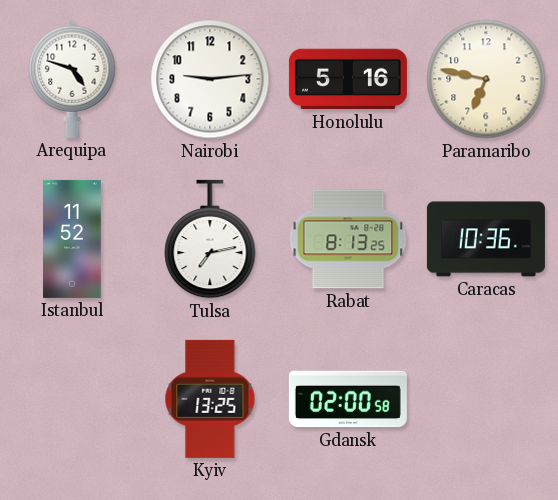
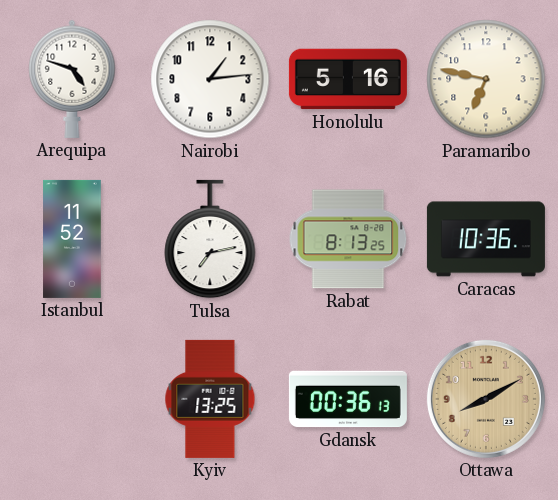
Nairobi: 9:14 -> 1:14 (210, 79)
Gdansk: 02:00 -> 00:36 (348, 399)
Ottawa: none -> 8:10 (486, 399)
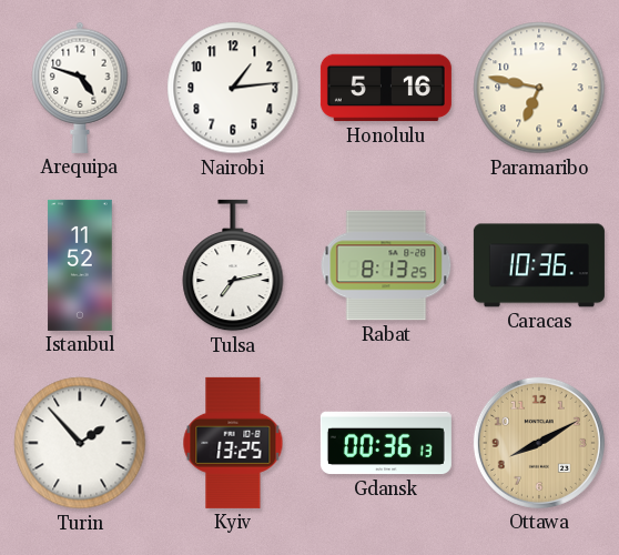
Turin: none -> 1:53 (80, 443)
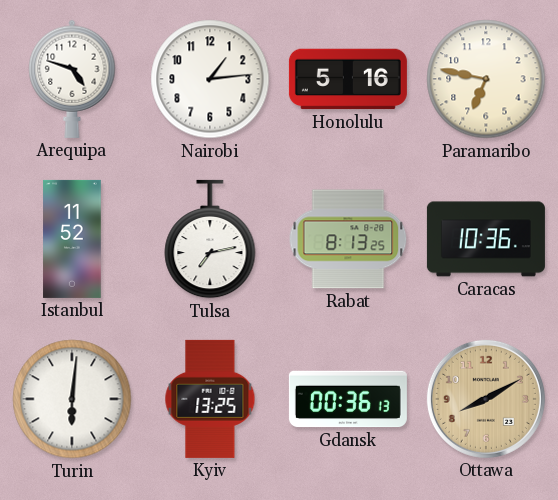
Turin: 1:53 -> 6:01 (72, 399)
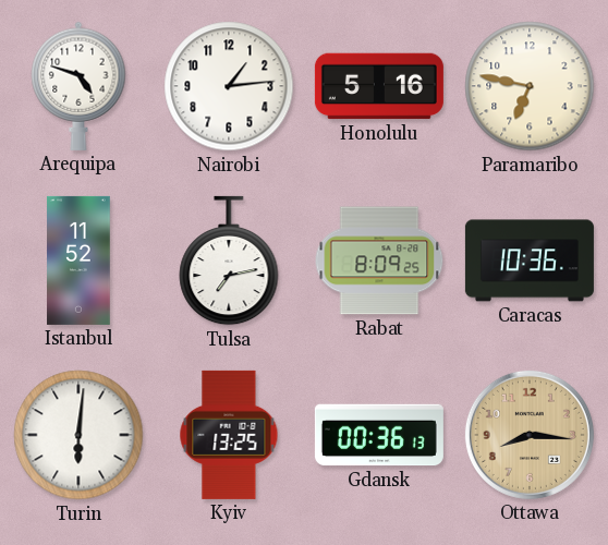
Rabat: 8:13 -> 8:09 (379, 261)
Ottawa: 8:10 -> 8:16 (530, 435)
